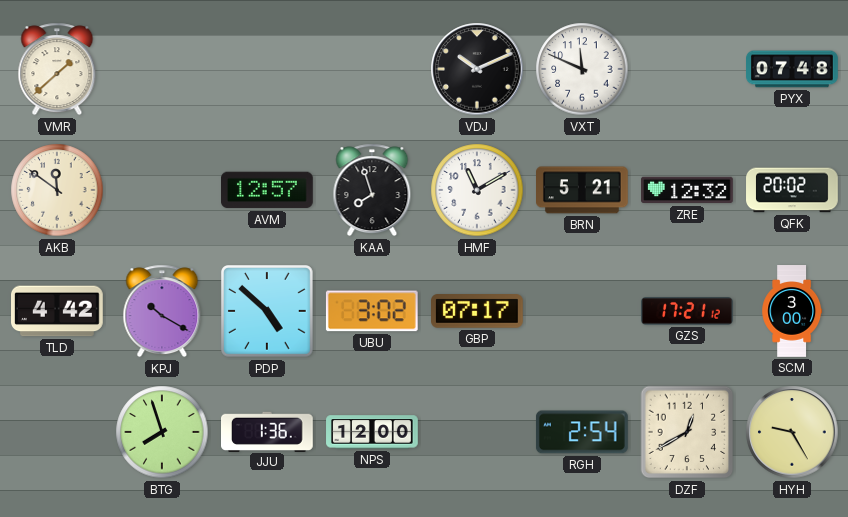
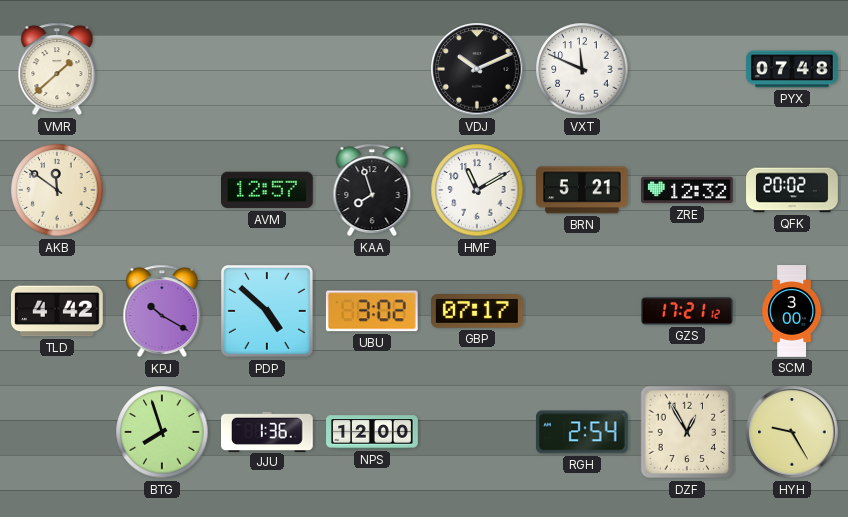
DZF: 12:40 -> 12:55 (687, 432)
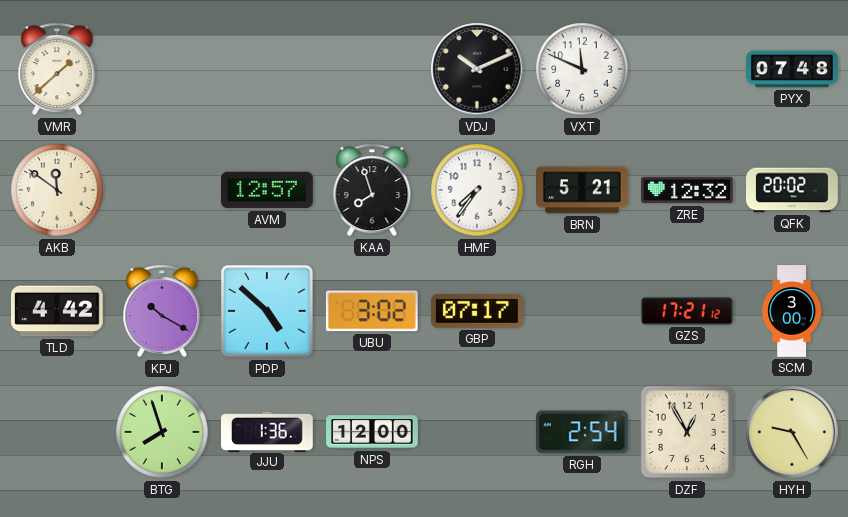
HMF: 11:10 -> 7:36 (477, 190)
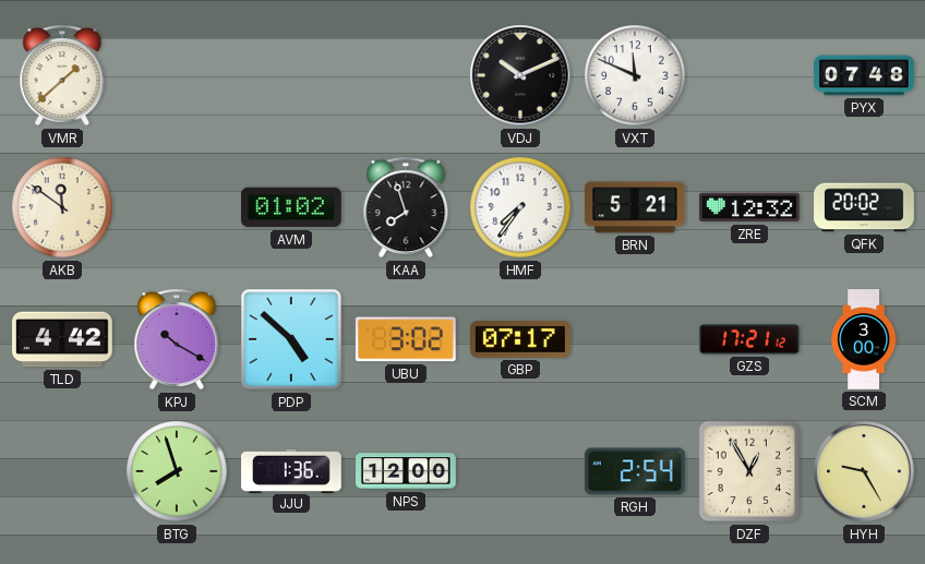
AVM: 12:57 -> 01:02 (292, 207)
